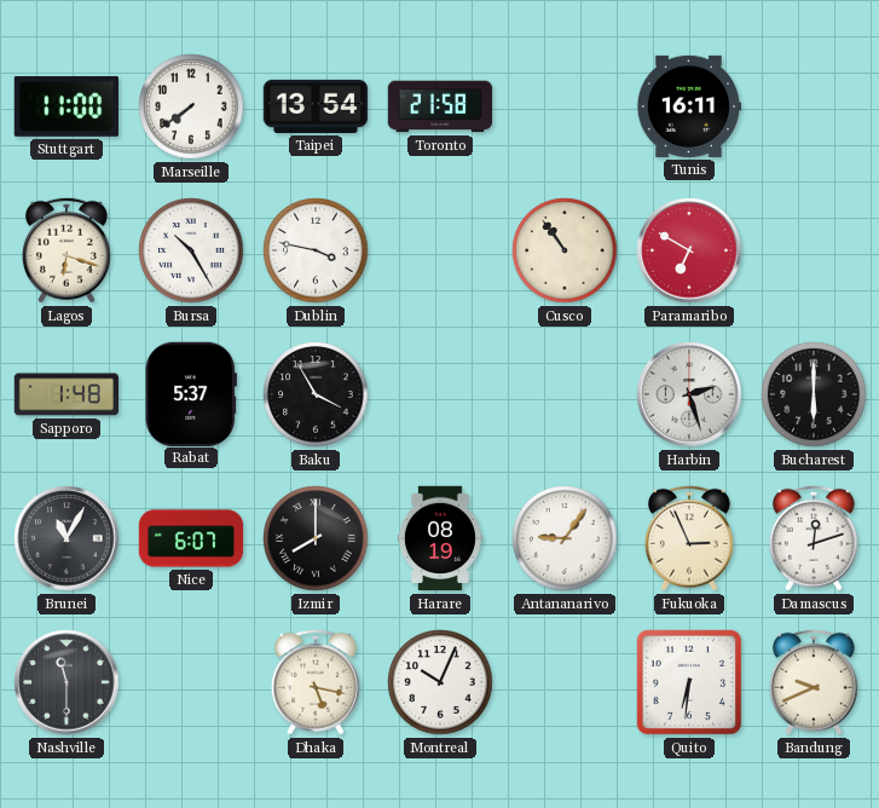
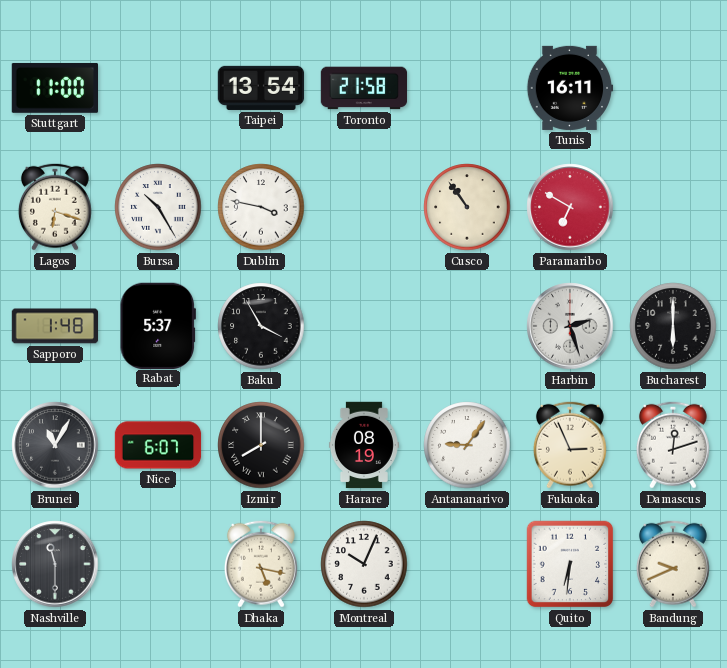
Marseille: 7:39 -> none (191, 106)
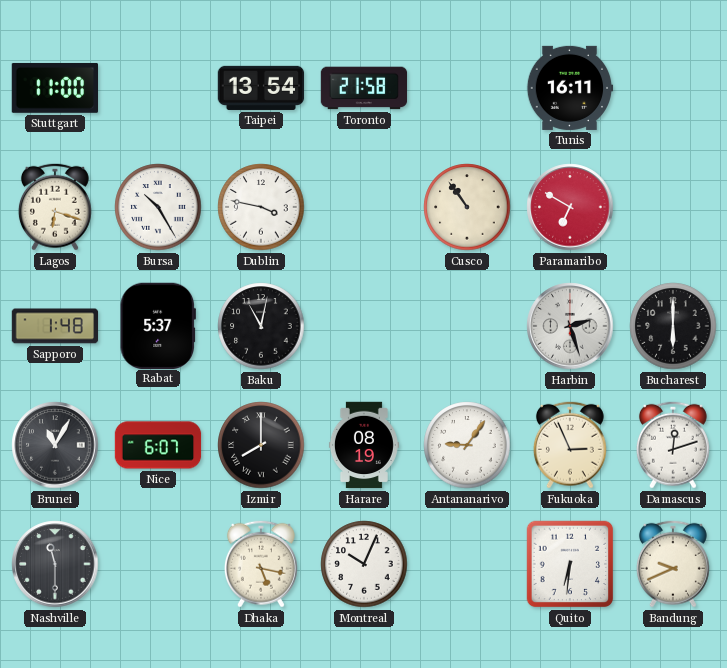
Baku: 3:55 -> 11:02 (261, 326)
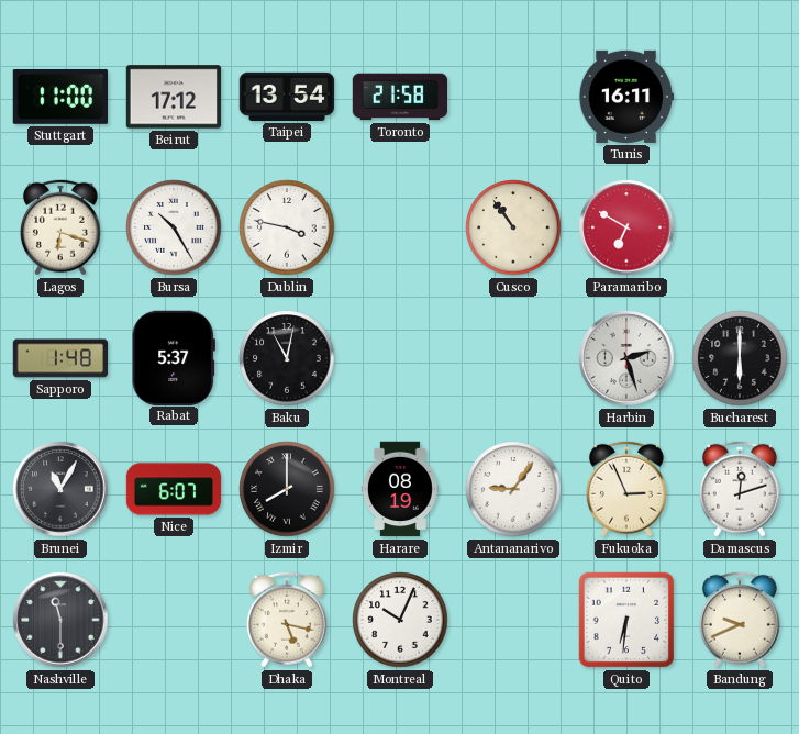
Beirut: none -> 17:12 (174, 97)
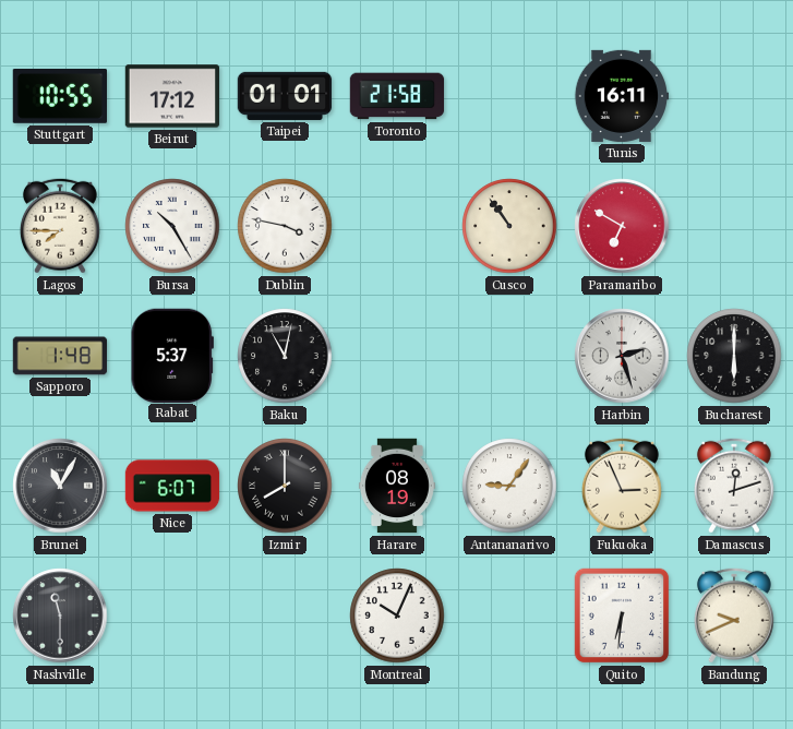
Stuttgart: 11:00 -> 10:55 (59, 96)
Taipei: 13:54 -> 01:01 (285, 96)
Lagos: 6:18 -> 7:45 (60, 226)
Dhaka: 5:17 -> none (287, 620)
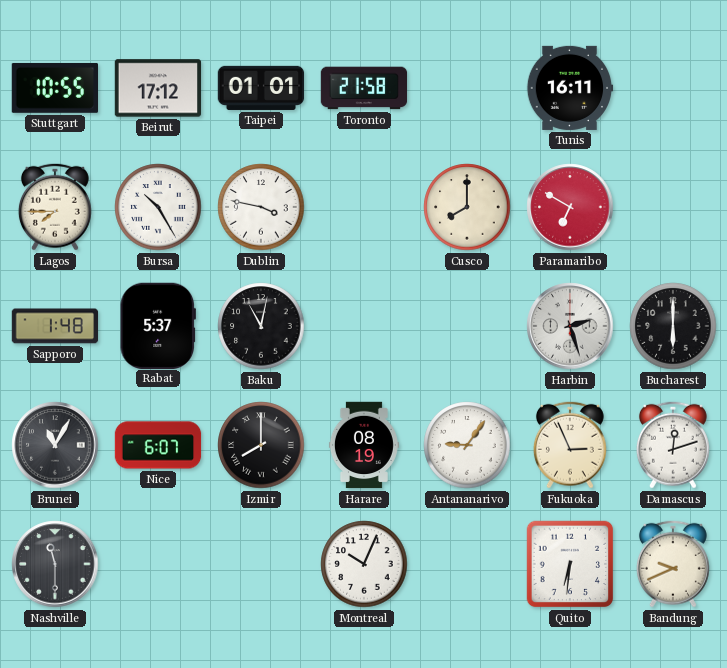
Cusco: 10:54 -> 8:00 (467, 207)
